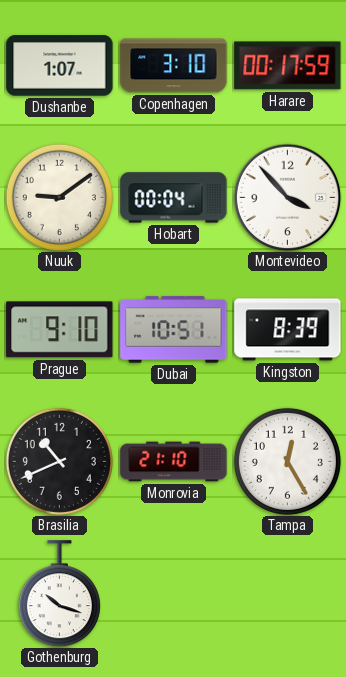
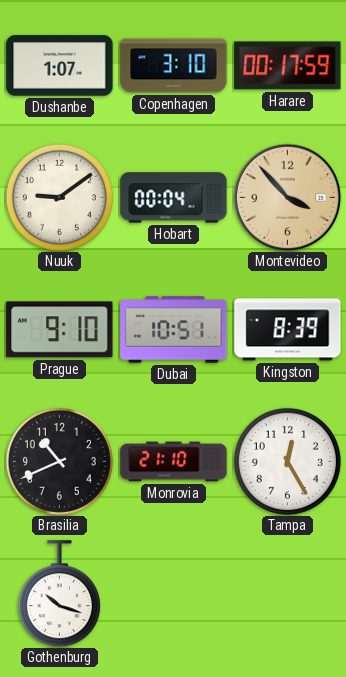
Montevideo dial: white -> champagne (287, 197)
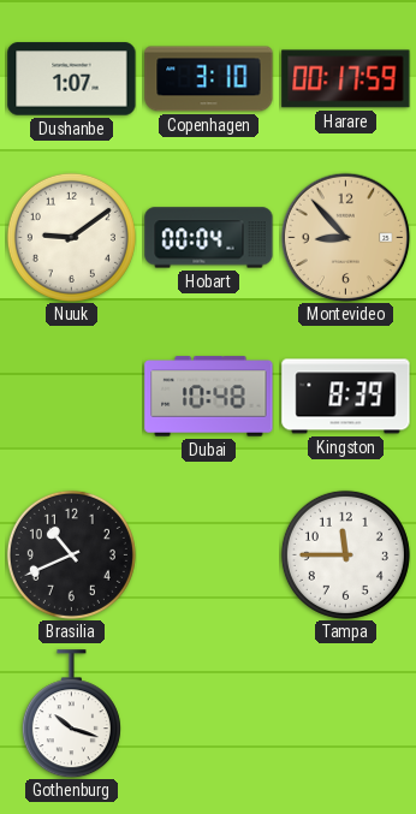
Montevideo: 3:53 -> 8:53 (345, 237)
Prague: 9:10 -> none (60, 330)
Dubai: 10:51 -> 10:48 (209, 397)
Monrovia: 21:10 -> none (174, 462)
Tampa: 12:25 -> 11:45 (345, 554)
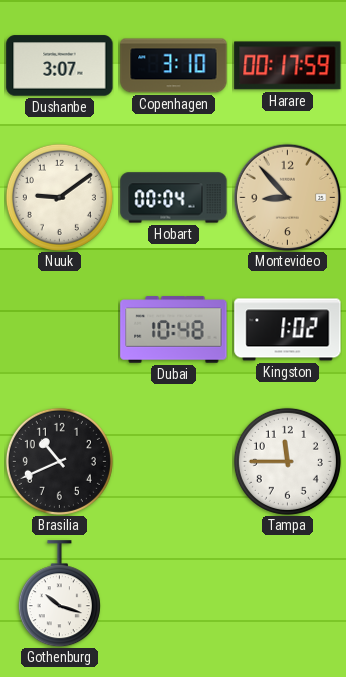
Dushanbe: 1:07 -> 3:07 (60, 66)
Kingston: 8:39 -> 1:02 (288, 330)
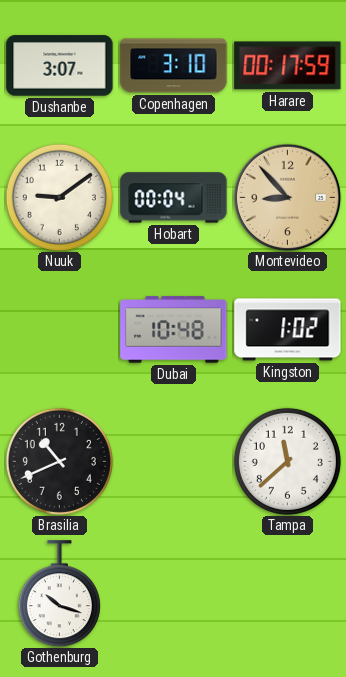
Tampa: 11:45 -> 11:38 (287, 461)
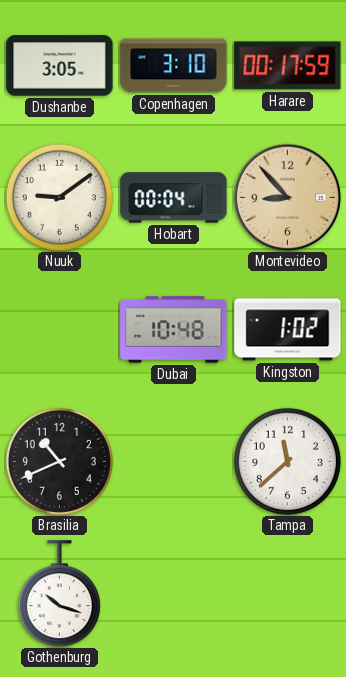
Dushanbe: 3:07 -> 3:05 (60, 66)
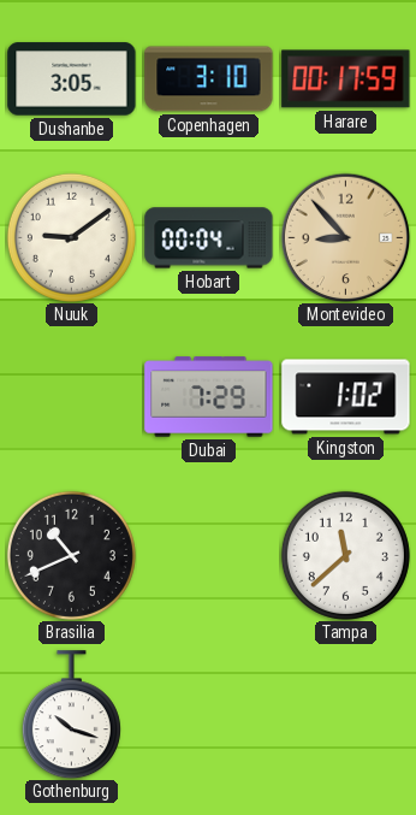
Dubai: 10:48 -> 7:29 (209, 397)
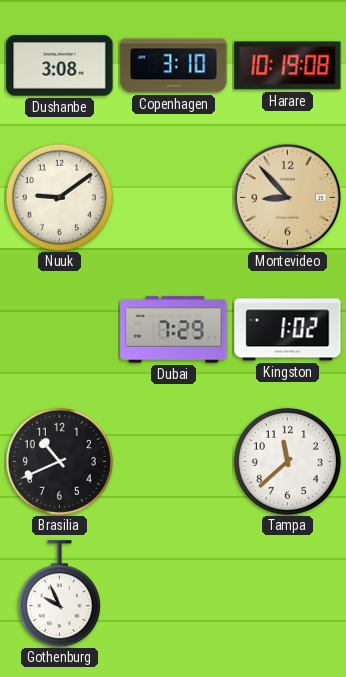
Dushanbe: 3:05 -> 3:08 (60, 66)
Harare: 00:17 -> 10:19 (288, 66)
Hobart: 00:04 -> none (209, 238)
Gothenburg: 10:18 -> 9:56 (59, 594)
